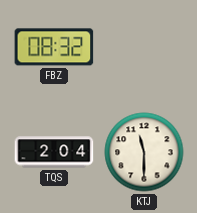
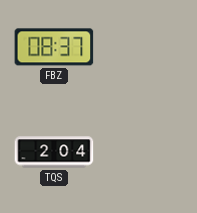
FBZ: 08:32 -> 08:37 (54, 47)
KTJ: 11:30 -> none (144, 152)
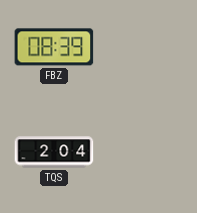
FBZ: 08:37 -> 08:39 (54, 47)
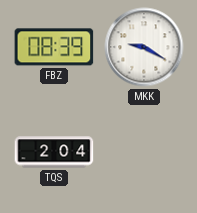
MKK: none -> 9:20 (144, 47)
